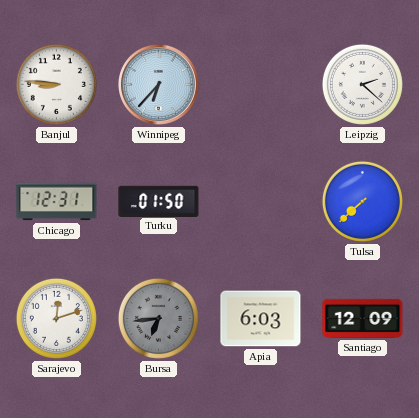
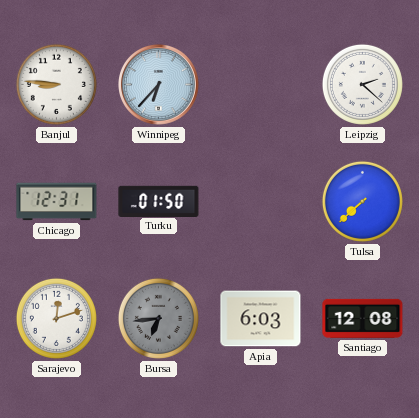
Santiago: 12:09 -> 12:08 (363, 318)
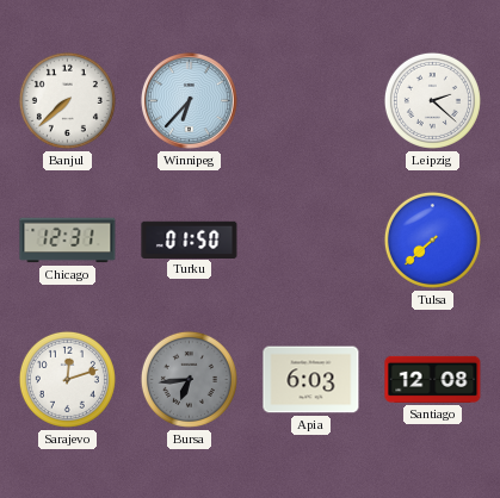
Banjul: 8:46 -> 7:38 (67, 100)
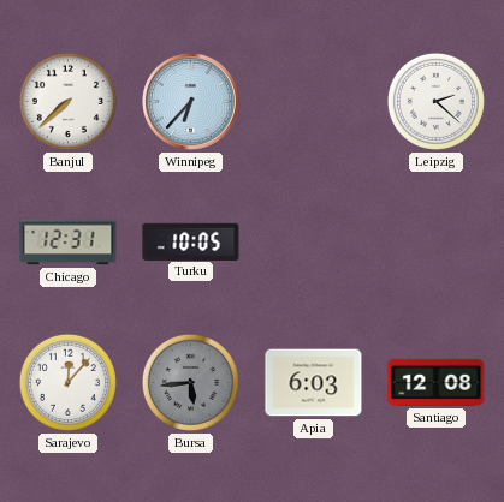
Turku: 01:50 -> 10:05 (191, 241)
Tulsa: 7:38 -> none (432, 239)
Sarajevo: 12:12 -> 12:07 (67, 382)
Bursa: 6:44 -> 5:44 (190, 382)
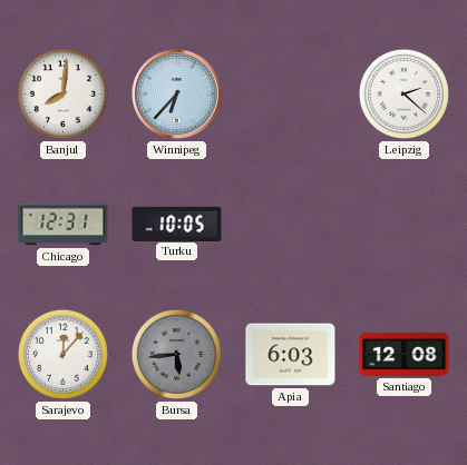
Banjul: 7:38 -> 8:01 (62, 93)
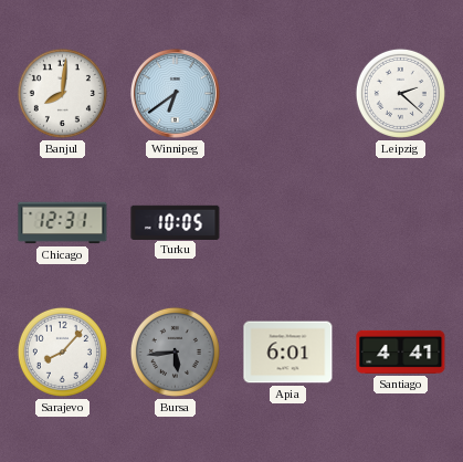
Winnipeg: 6:37 -> 6:39 (176, 94)
Sarajevo: 12:07 -> 8:07 (62, 351)
Apia: 6:03 -> 6:01 (288, 353)
Santiago: 12:08 -> 4:41 (401, 351)
